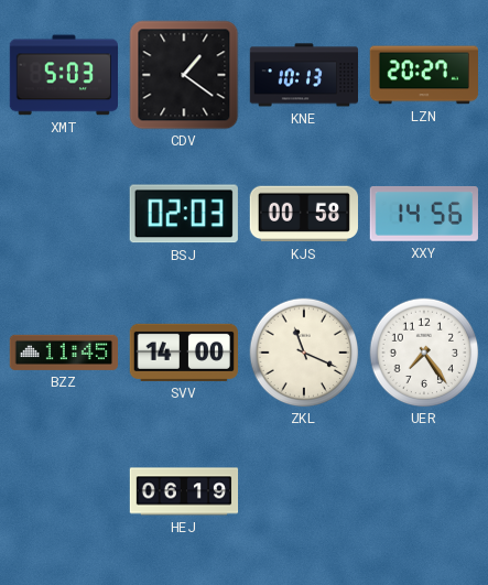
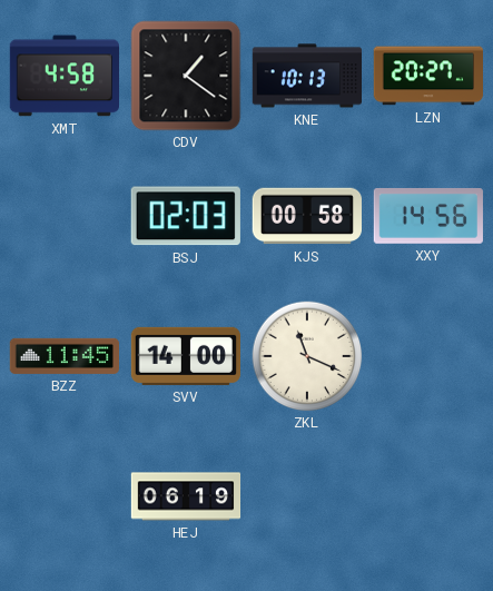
XMT: 5:03 -> 4:58 (63, 76)
UER: 7:24 -> none (424, 353)
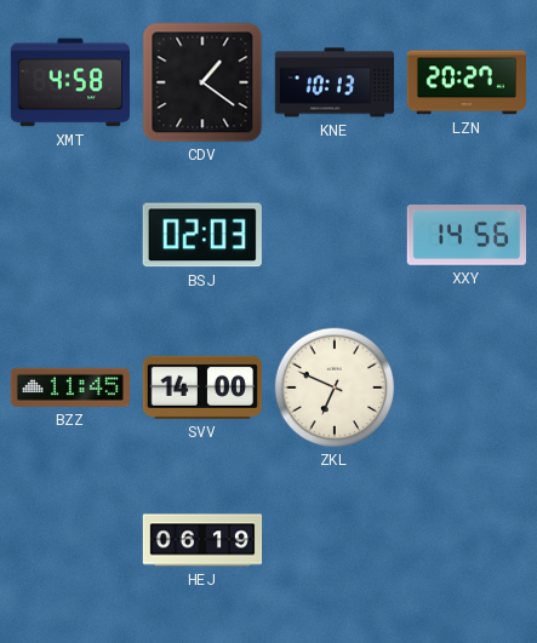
KJS: 00:58 -> none (306, 216)
ZKL: 11:19 -> 6:49 (335, 387)
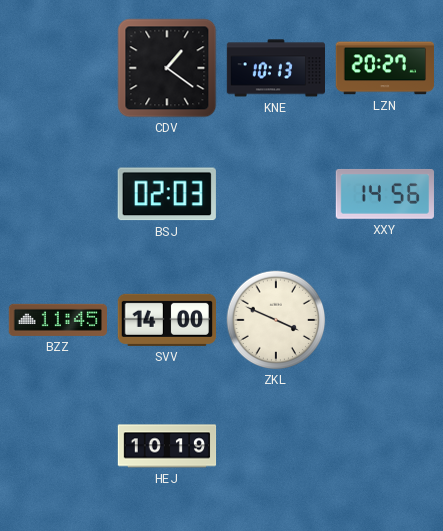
XMT: 4:58 -> none (69, 82)
ZKL: 6:49 -> 3:49 (276, 320)
HEJ: 06:19 -> 10:19 (167, 446)
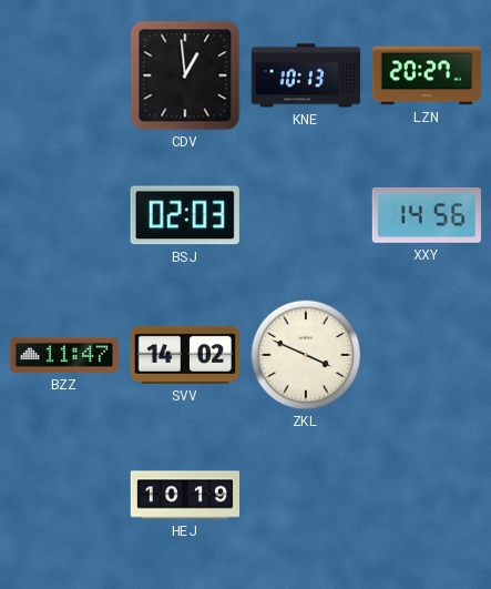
CDV: 1:21 -> 12:59 (185, 75)
BZZ: 11:45 -> 11:47 (63, 355)
SVV: 14:00 -> 14:02 (184, 355)
